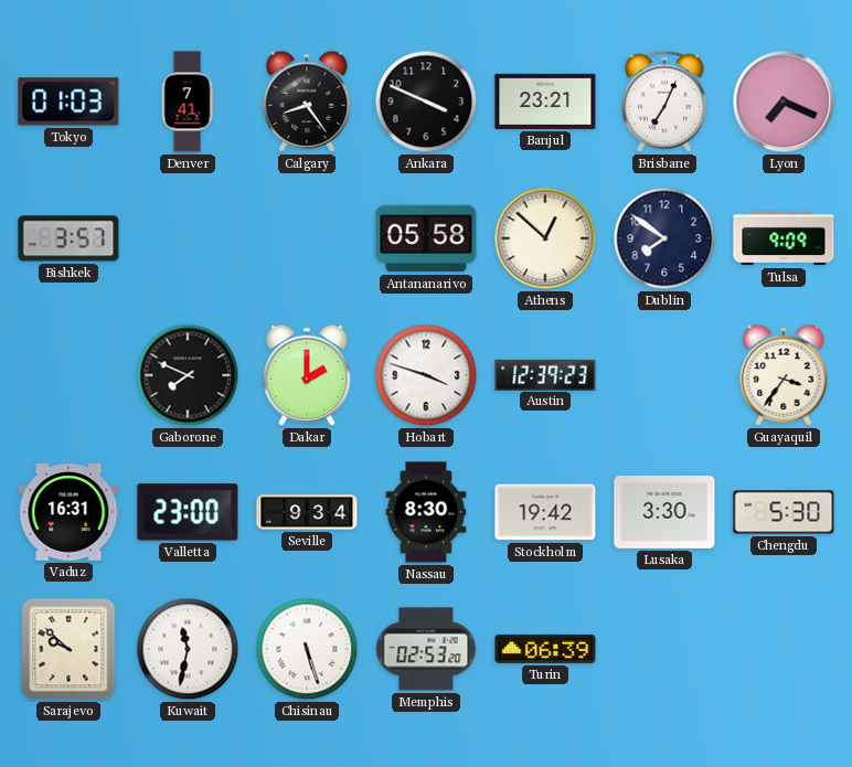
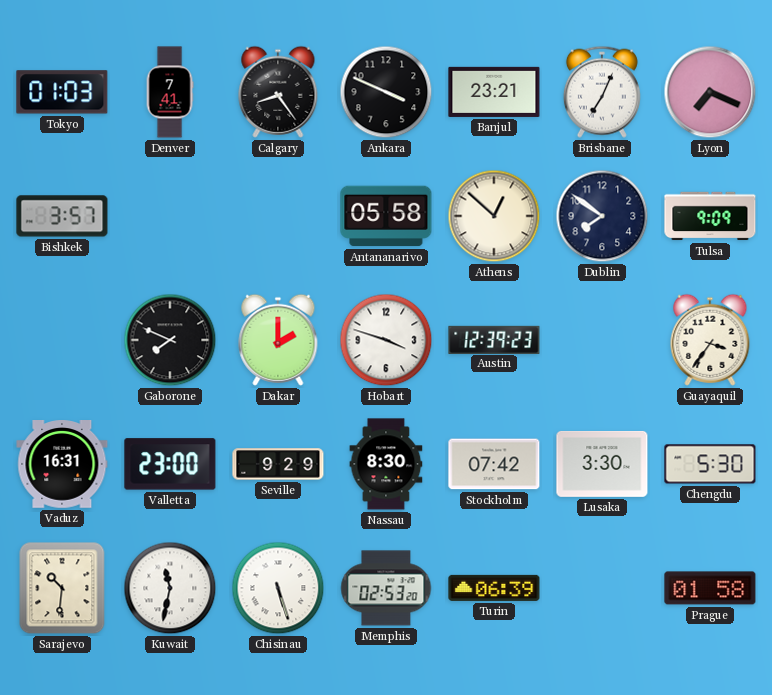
Seville: 9:34 -> 9:29 (278, 464)
Stockholm: 19:42 -> 07:42 (494, 464)
Sarajevo: 9:52 -> 10:31 (62, 588)
Prague: none -> 01:58 (710, 588)
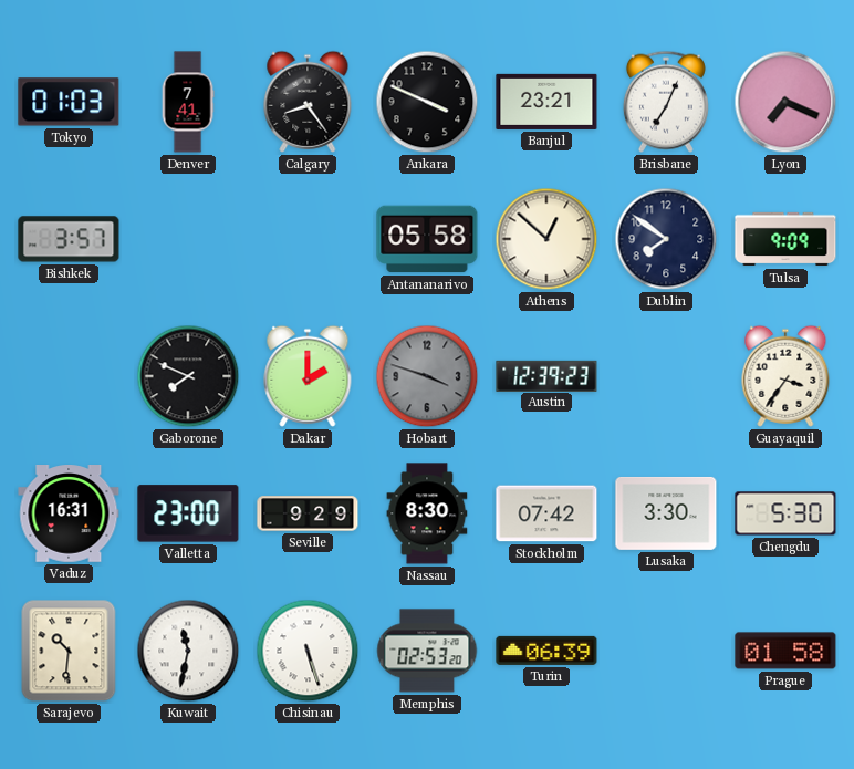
Hobart dial: white -> grey (427, 376)
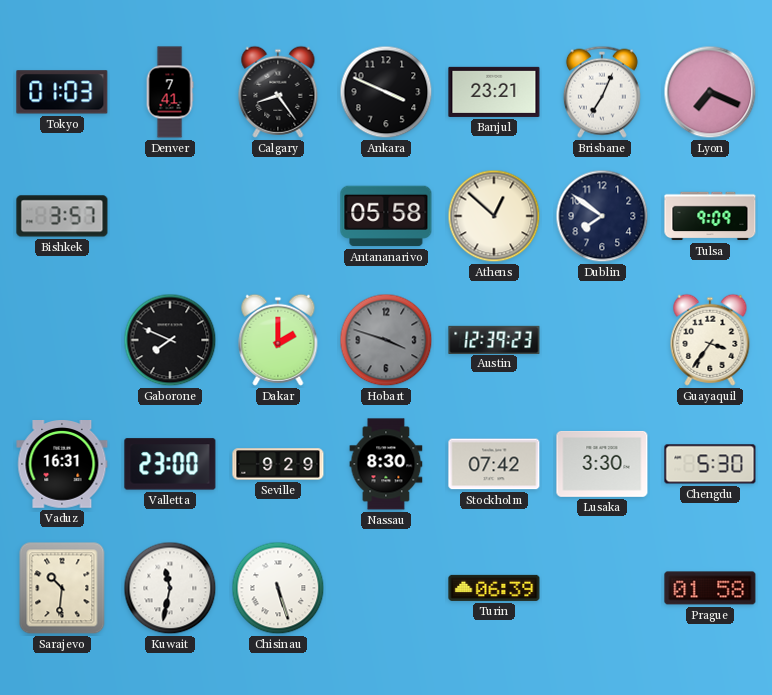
Memphis: 02:53 -> none (427, 651)
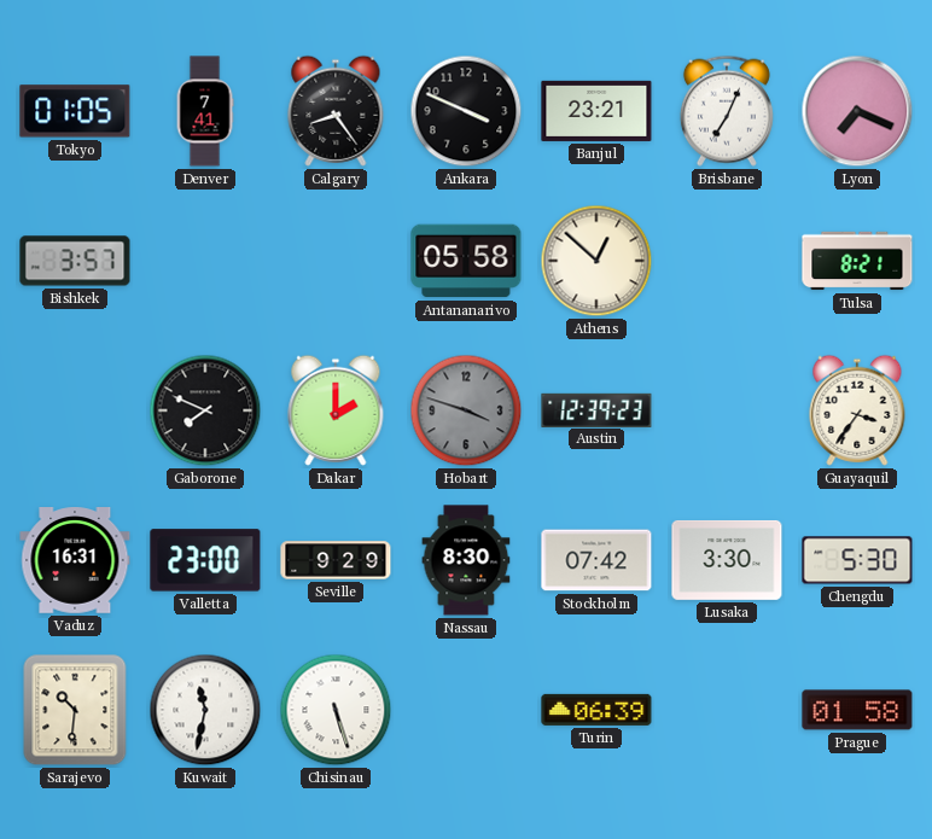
Tokyo: 01:03 -> 01:05 (75, 111)
Dublin: 7:51 -> none (602, 216)
Tulsa: 9:09 -> 8:21 (857, 261)
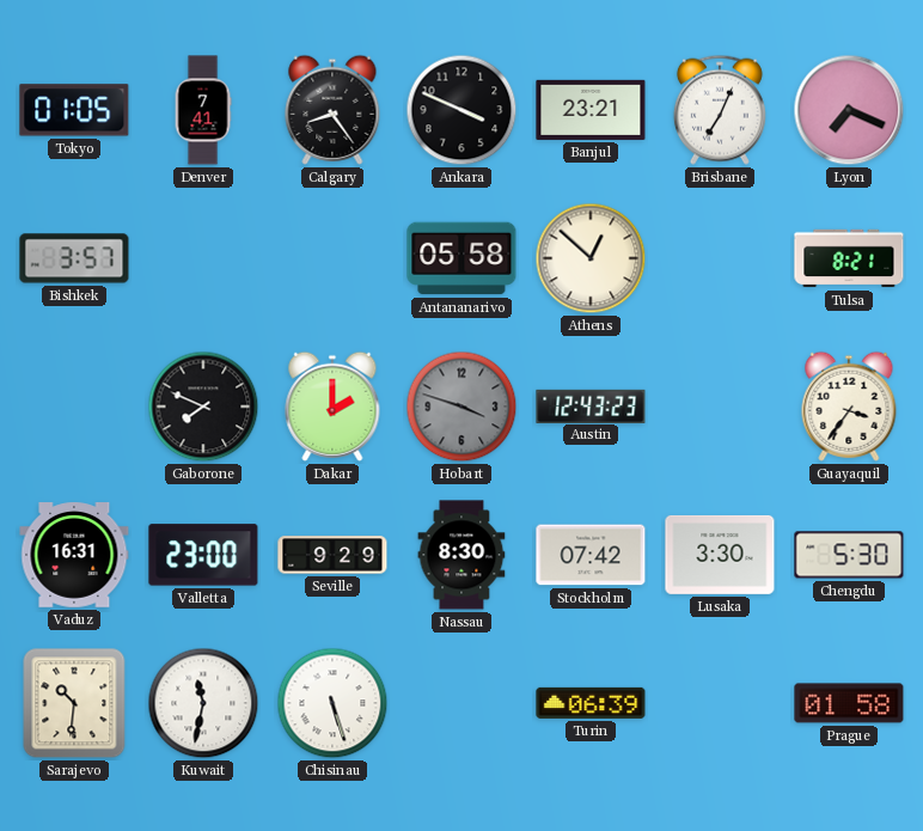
Austin: 12:39 -> 12:43 (591, 405)
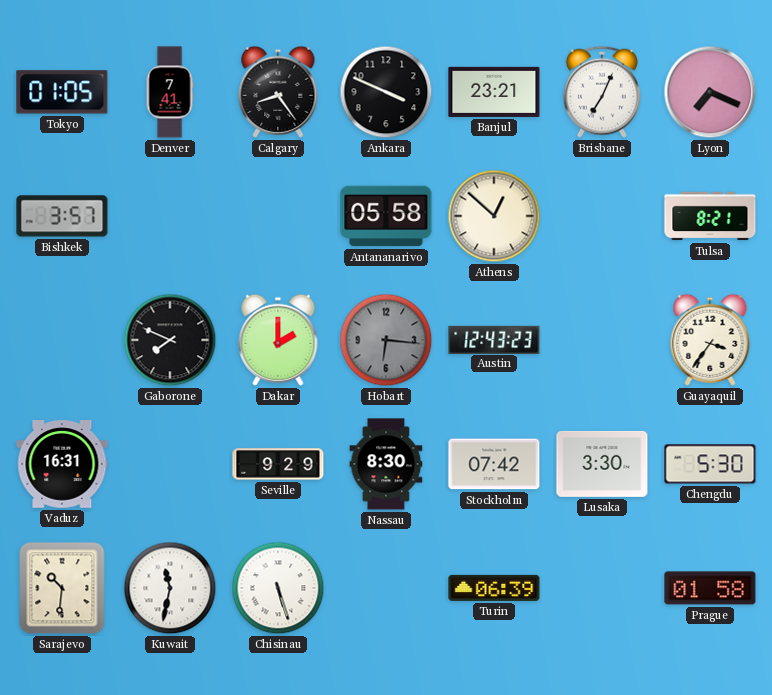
Hobart: 3:48 -> 6:16 (386, 340)
Valletta: 23:00 -> none (203, 555)
